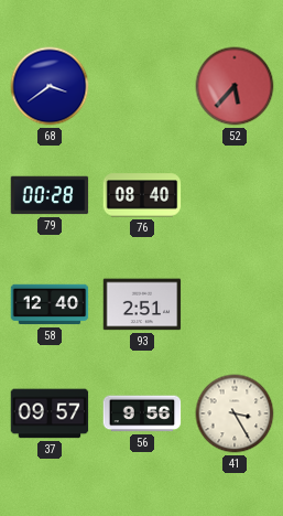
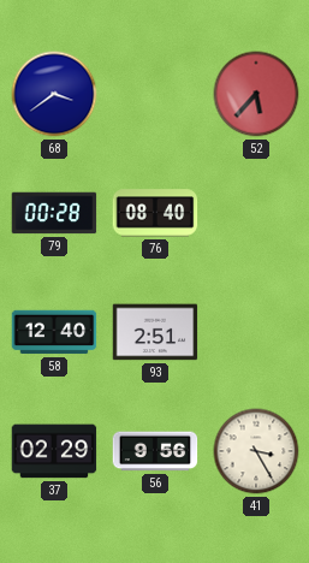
37: 09:57 -> 02:29 (54, 451)
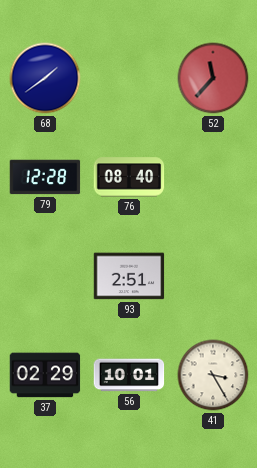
68: 3:39 -> 1:39 (45, 78)
52: 5:37 -> 11:37 (213, 78)
79: 00:28 -> 12:28 (45, 177)
58: 12:40 -> none (54, 332)
56: 9:56 -> 10:01 (129, 375)
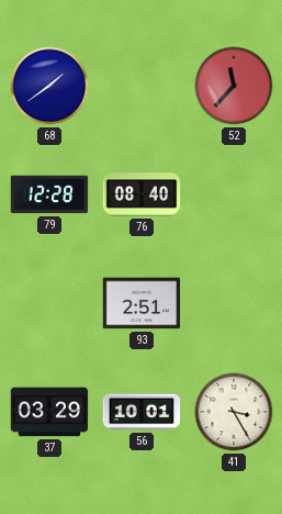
37: 02:29 -> 03:29 (49, 412)
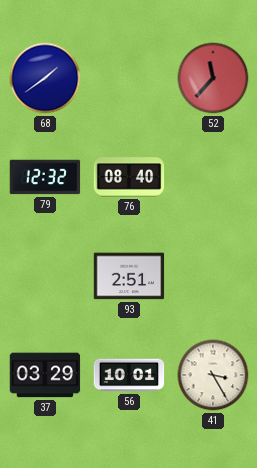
79: 12:28 -> 12:32 (45, 177)
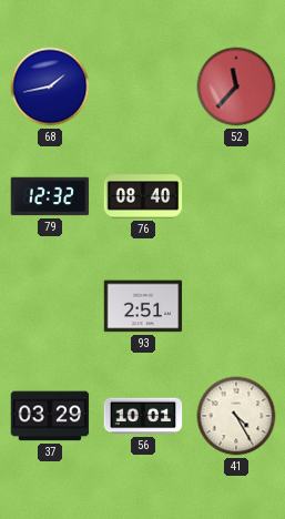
68: 1:39 -> 1:43 (50, 86)
41: 3:25 -> 4:25 (236, 416)
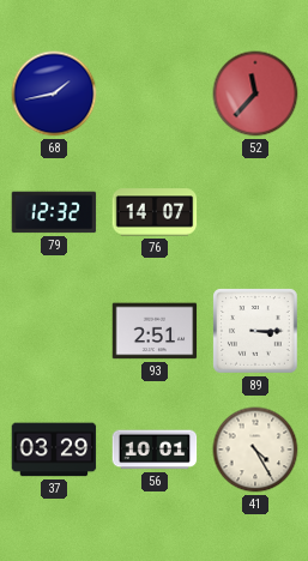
76: 08:40 -> 14:07 (155, 212)
89: none -> 3:15 (256, 332)
